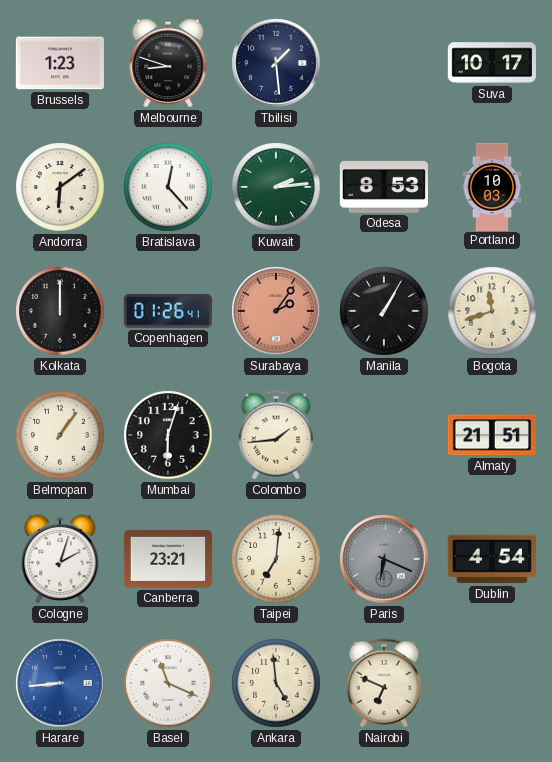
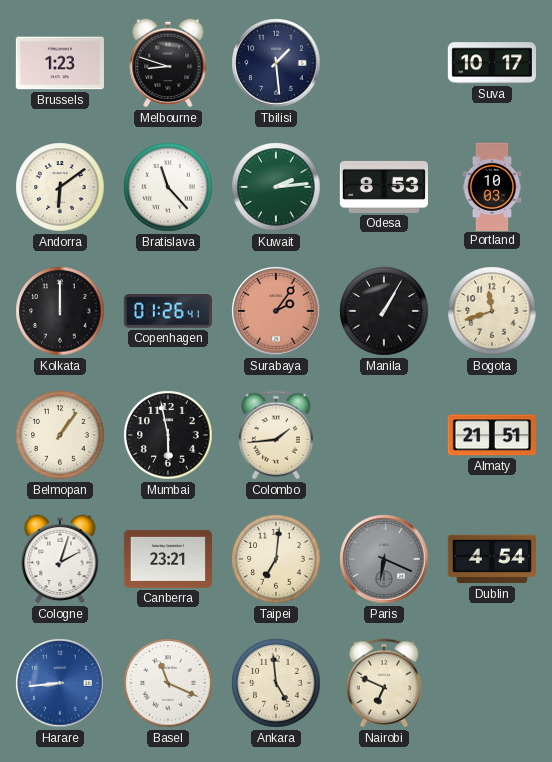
Bratislava: 12:23 -> 11:23 (168, 187)
Mumbai: 6:03 -> 5:58 (168, 435)
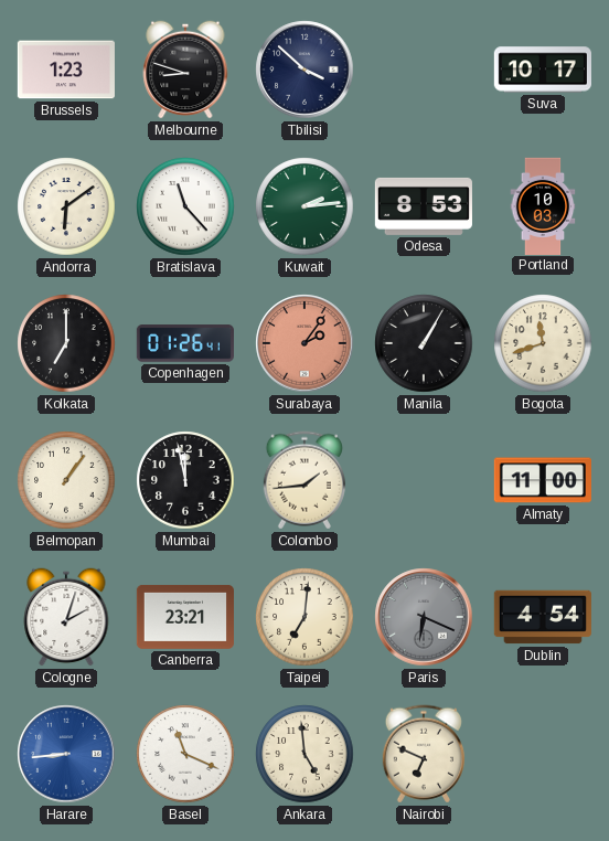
Tbilisi: 1:29 -> 3:52 (304, 70)
Kolkata: 12:00 -> 7:00 (66, 343)
Mumbai: 5:58 -> 11:58 (185, 480)
Almaty: 21:51 -> 11:00 (543, 480)
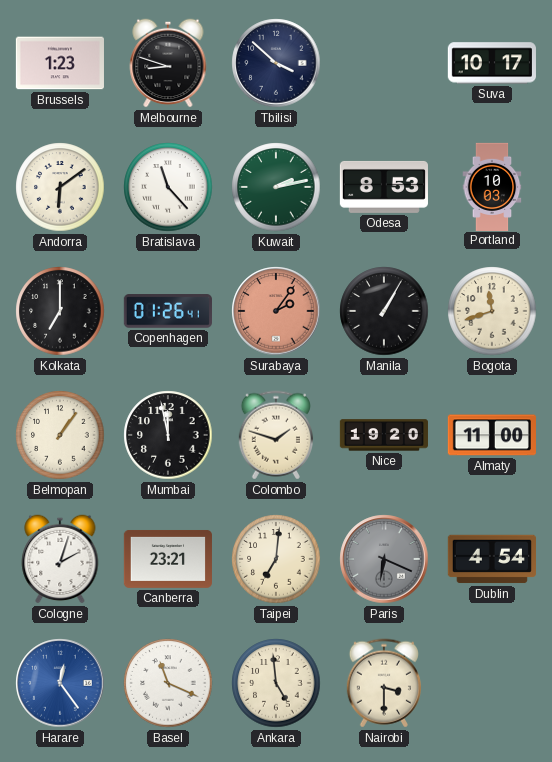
Kuwait: 2:14 -> 2:13 (276, 187)
Colombo: 1:44 -> 1:48 (276, 435)
Nice: none -> 19:20 (383, 435)
Harare: 8:44 -> 12:24 (60, 683)
Nairobi: 6:49 -> 3:30 (384, 683)
